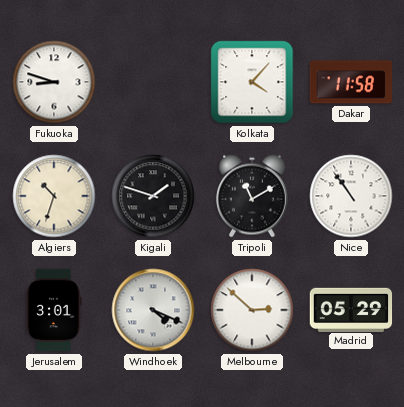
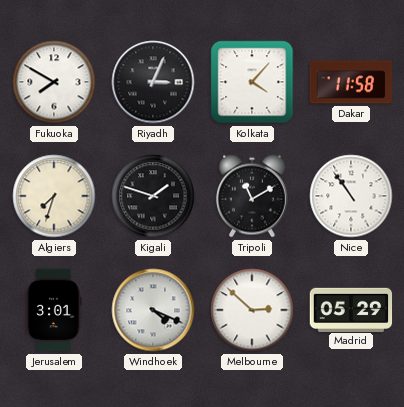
Fukuoka: 8:48 -> 7:50 (54, 82)
Riyadh: none -> 3:04 (153, 82)
Algiers: 10:33 -> 7:33 (54, 196)
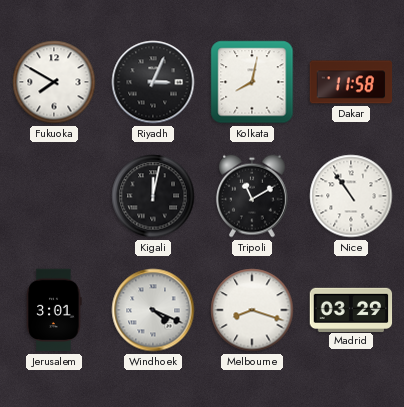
Kolkata: 4:07 -> 8:02 (252, 82)
Algiers: 7:33 -> none (54, 196)
Kigali: 1:48 -> 12:02 (153, 196)
Melbourne: 2:52 -> 8:18 (252, 310)
Madrid: 05:29 -> 03:29 (351, 309)
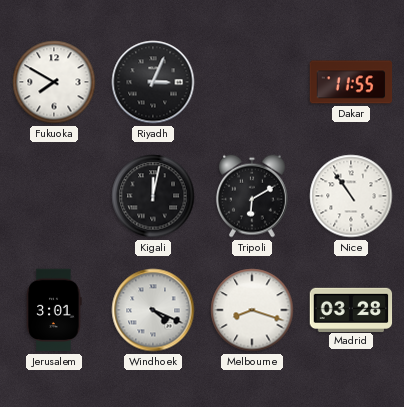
Kolkata: 8:02 -> none (252, 82)
Dakar: 11:58 -> 11:55 (351, 82)
Tripoli: 11:10 -> 6:10 (252, 196)
Madrid: 03:29 -> 03:28 (351, 309)
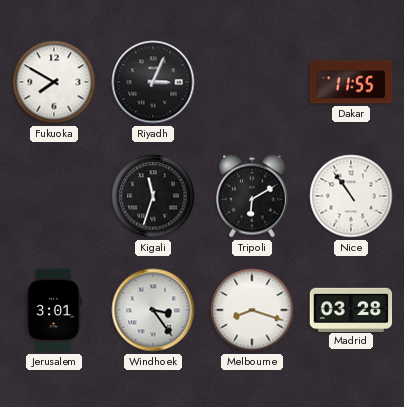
Kigali: 12:02 -> 11:33 (153, 196)
Windhoek: 4:19 -> 3:24 (153, 310)
